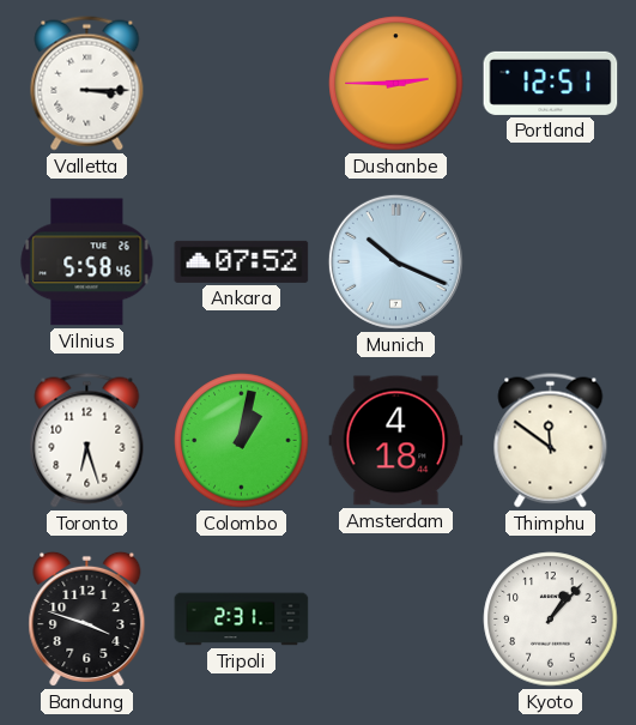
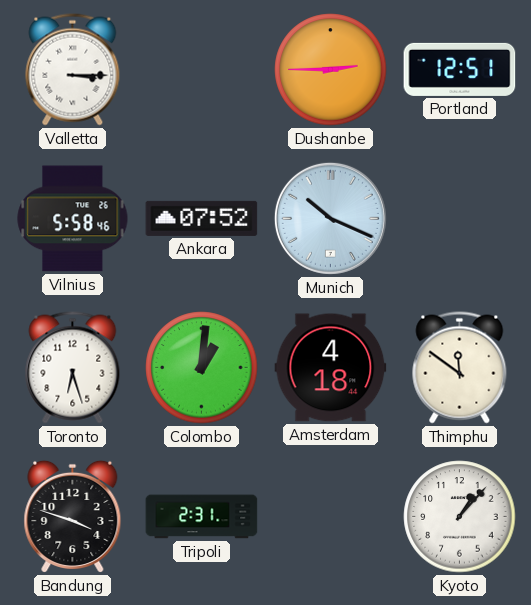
Colombo: 1:02 -> 1:01 (202, 368)
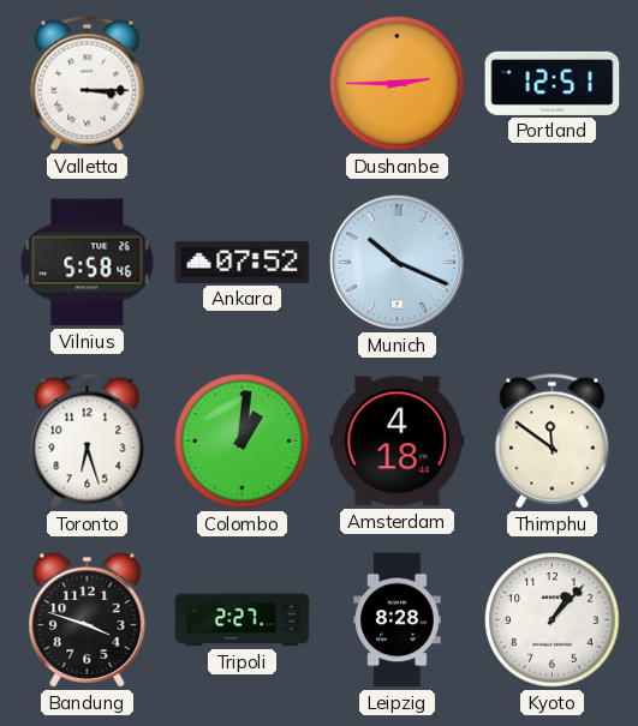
Tripoli: 2:31 -> 2:27 (243, 620)
Leipzig: none -> 8:28 (398, 620)
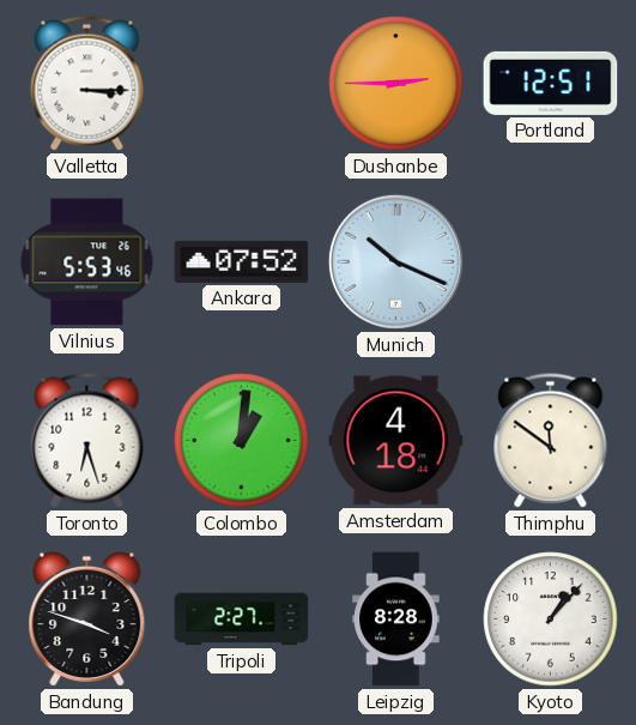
Vilnius: 5:58 -> 5:53 (87, 262)
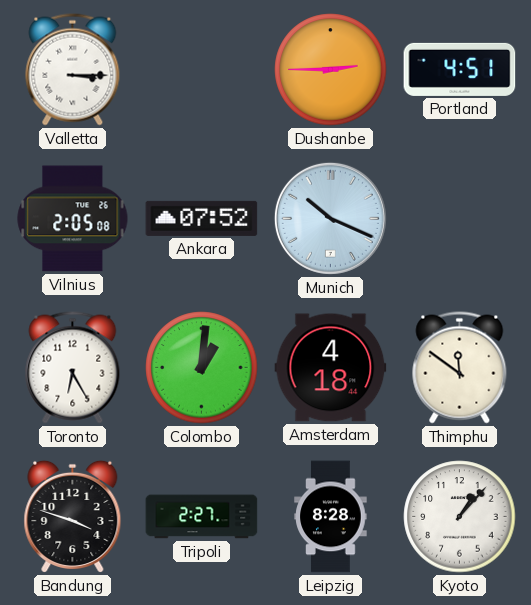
Portland: 12:51 -> 4:51 (460, 69)
Vilnius: 5:53 -> 2:05 (73, 219)
Toronto: 6:27 -> 6:25 (73, 368)
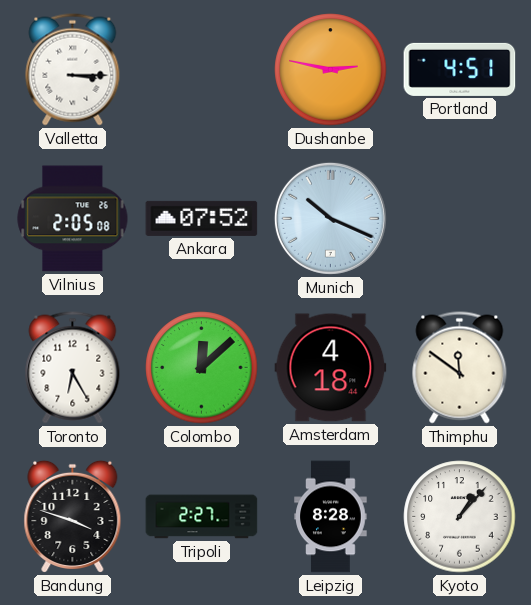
Dushanbe: 2:45 -> 2:47 (331, 70)
Colombo: 1:01 -> 12:08 (202, 368)
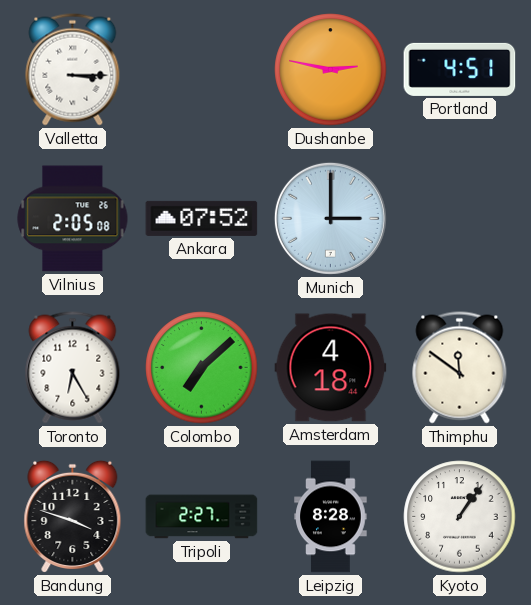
Munich: 10:19 -> 3:00 (330, 218)
Colombo: 12:08 -> 7:08 (202, 368)
Kyoto: 1:07 -> 1:06 (460, 517)
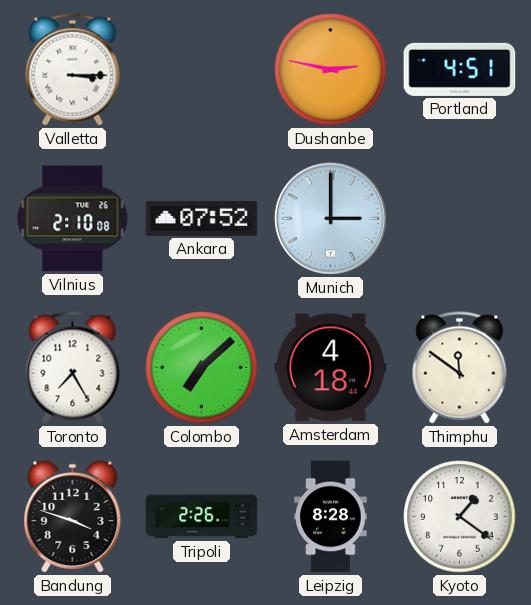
Vilnius: 2:05 -> 2:10 (73, 219)
Toronto: 6:25 -> 7:25 (73, 368)
Tripoli: 2:27 -> 2:26 (202, 517)
Kyoto: 1:06 -> 1:21 (460, 517)
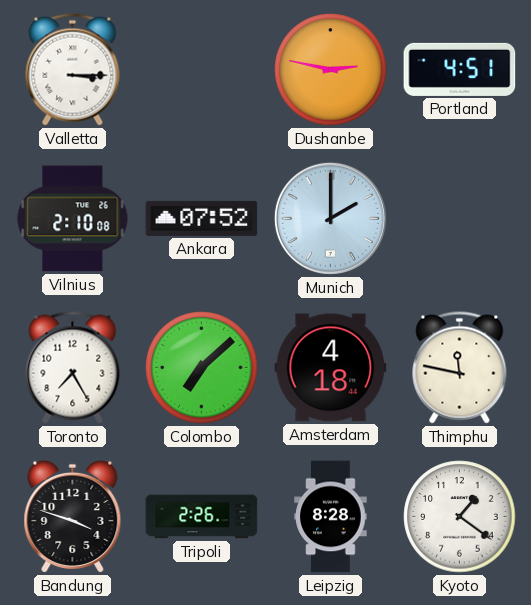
Munich: 3:00 -> 2:00 (330, 218)
Thimphu: 11:51 -> 11:47 (460, 368)
